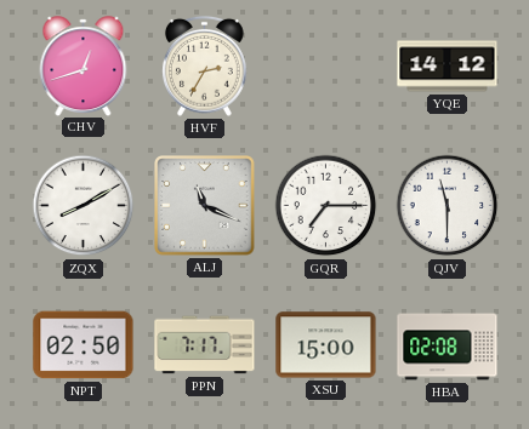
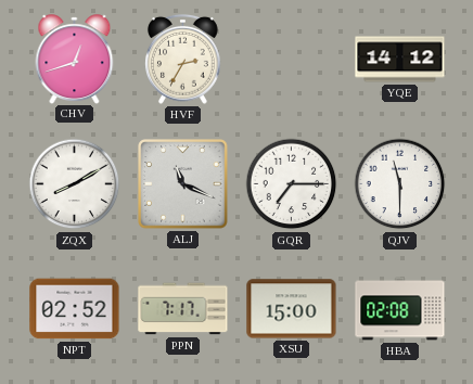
NPT: 02:50 -> 02:52 (75, 309)
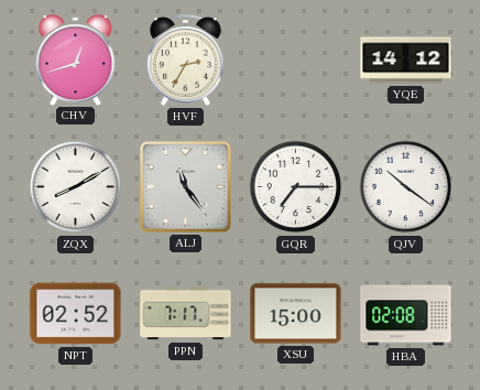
ALJ: 11:19 -> 11:24 (186, 187)
QJV: 11:30 -> 10:21 (406, 187)
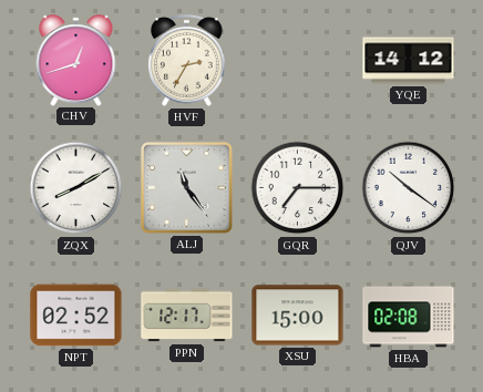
PPN: 7:17 -> 12:17 (187, 316)
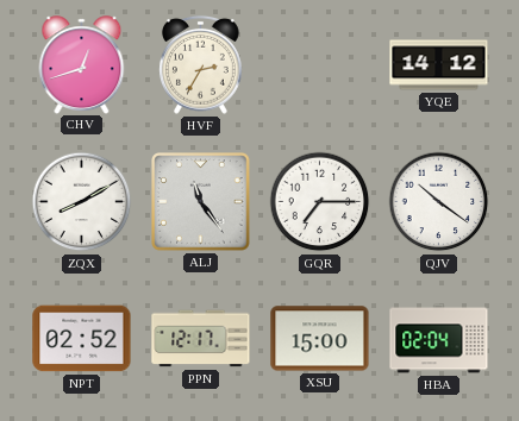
HBA: 02:08 -> 02:04 (439, 339)
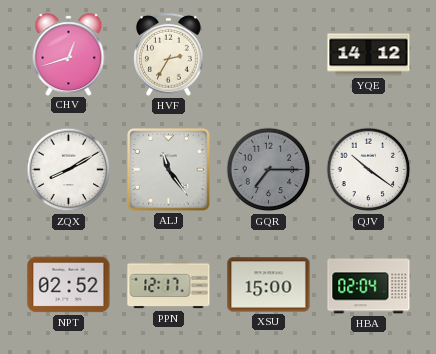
GQR dial: white -> grey (269, 170)
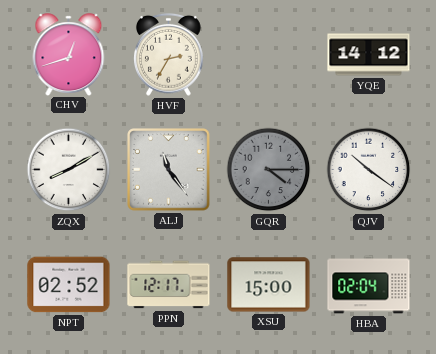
GQR: 7:15 -> 4:15 (269, 170)
